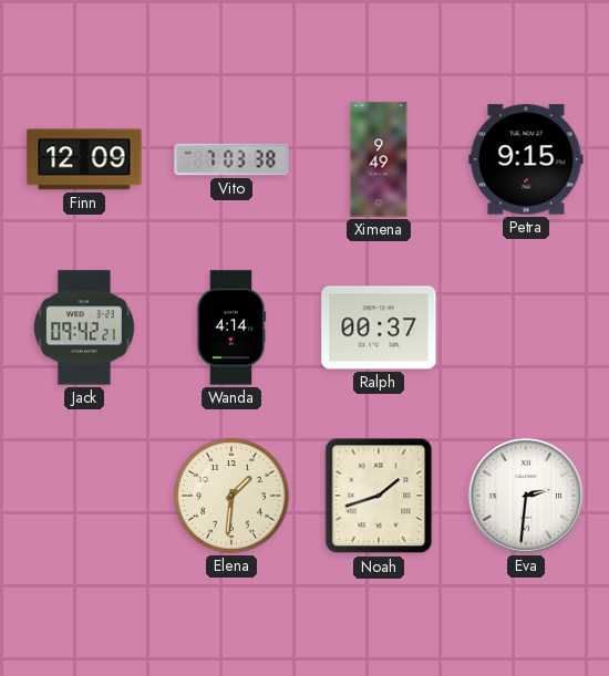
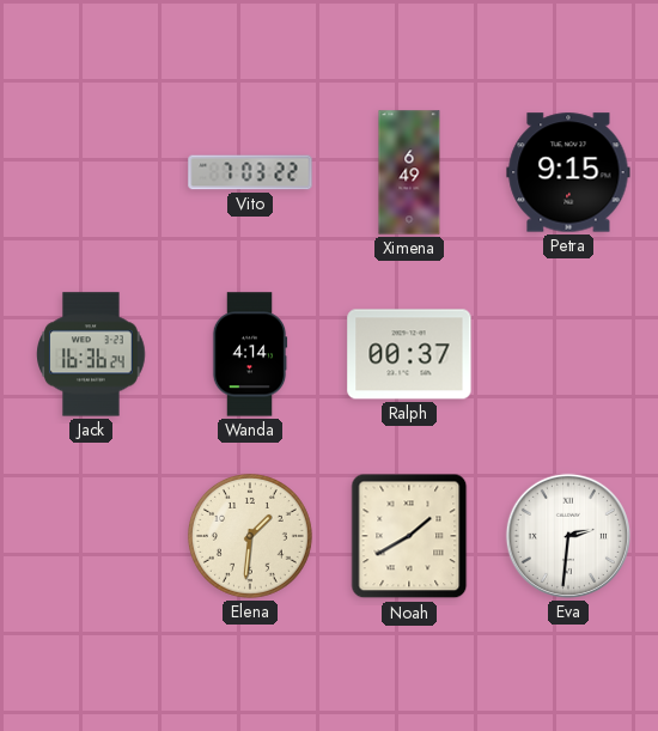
Finn: 12:09 -> none (84, 159)
Vito: 7:03:38 -> 7:03:22 (250, 172)
Ximena: 9:49 -> 6:49 (409, 172)
Jack: 09:42 -> 16:36 (91, 354)
Noah: 1:42 -> 1:40 (409, 536)
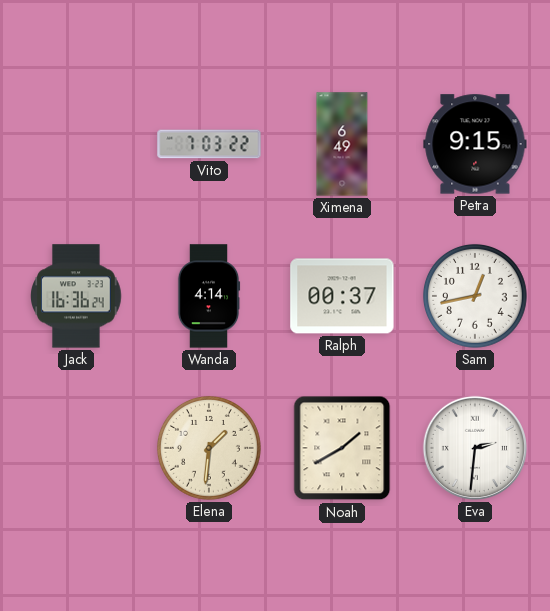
Sam: none -> 12:43 (475, 296)
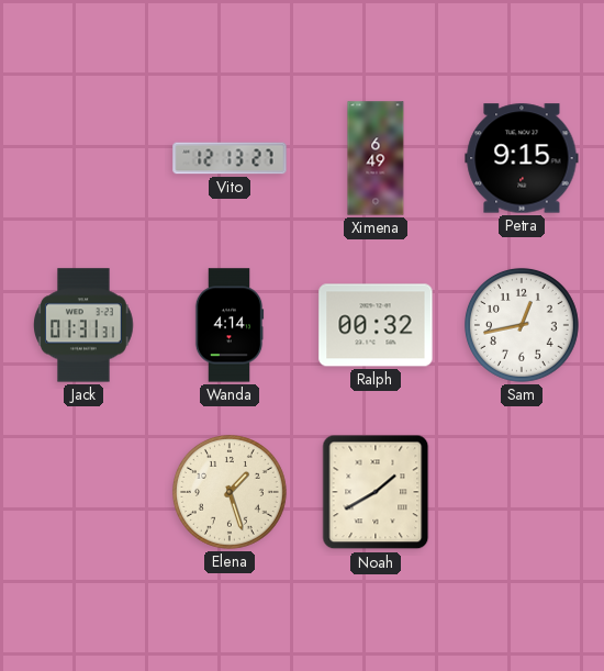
Vito: 7:03 -> 12:13 (230, 158)
Jack: 16:36 -> 01:31 (83, 325)
Ralph: 00:37 -> 00:32 (376, 325)
Elena: 1:31 -> 1:27 (230, 492)
Eva: 2:31 -> none (475, 448)
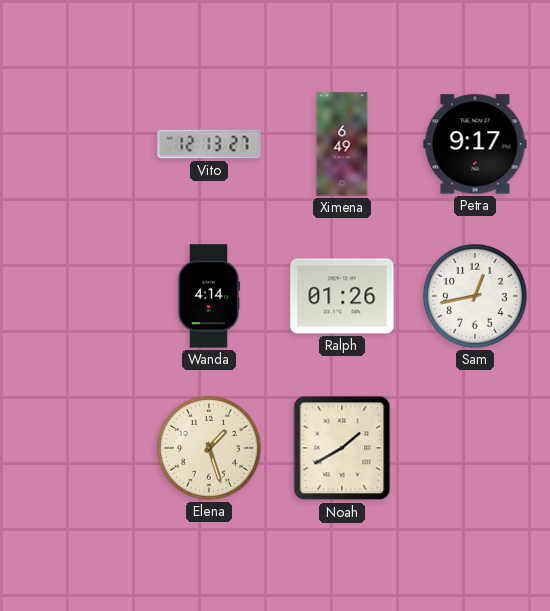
Petra: 9:15 -> 9:17 (475, 144)
Jack: 01:31 -> none (83, 325)
Ralph: 00:32 -> 01:26 (342, 296)
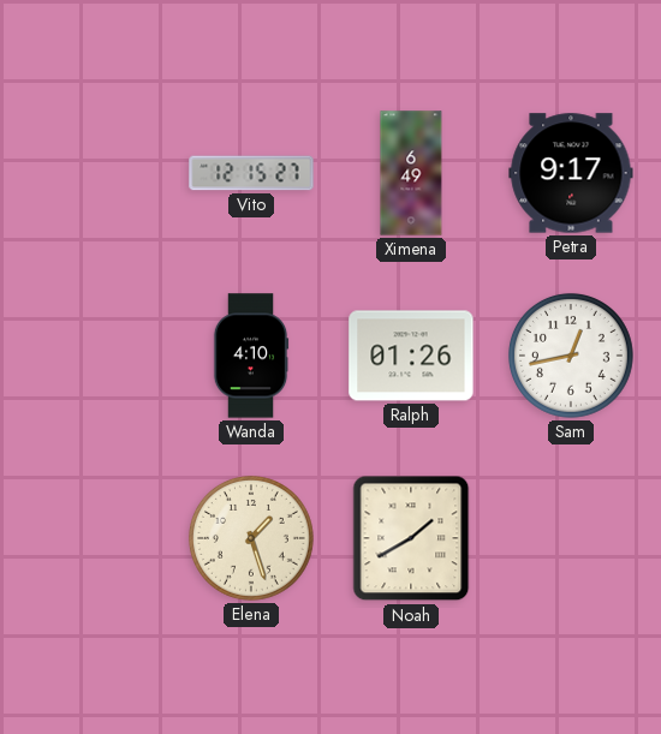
Vito: 12:13 -> 12:15 (251, 173)
Wanda: 4:14 -> 4:10 (251, 356)
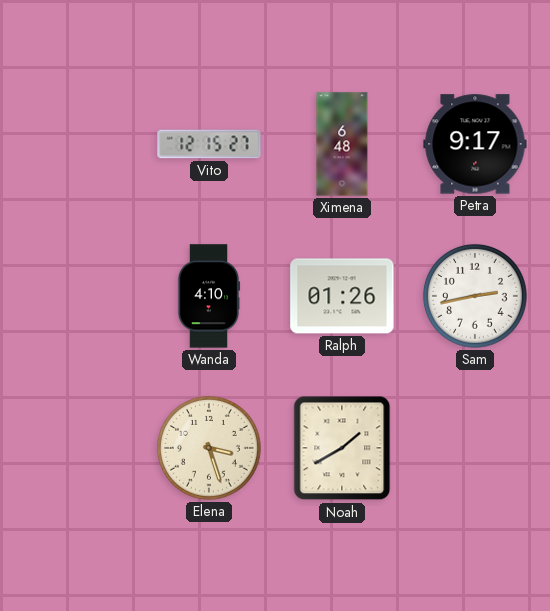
Ximena: 6:49 -> 6:48 (342, 144)
Sam: 12:43 -> 2:43 (475, 296)
Elena: 1:27 -> 3:27 (209, 448)
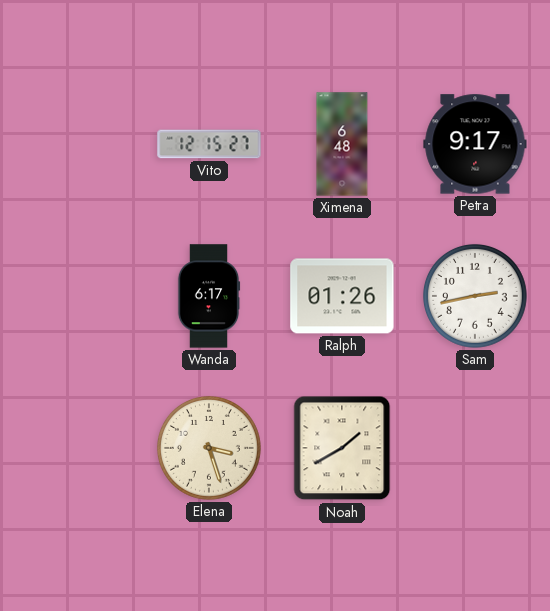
Wanda: 4:10 -> 6:17 (209, 296)
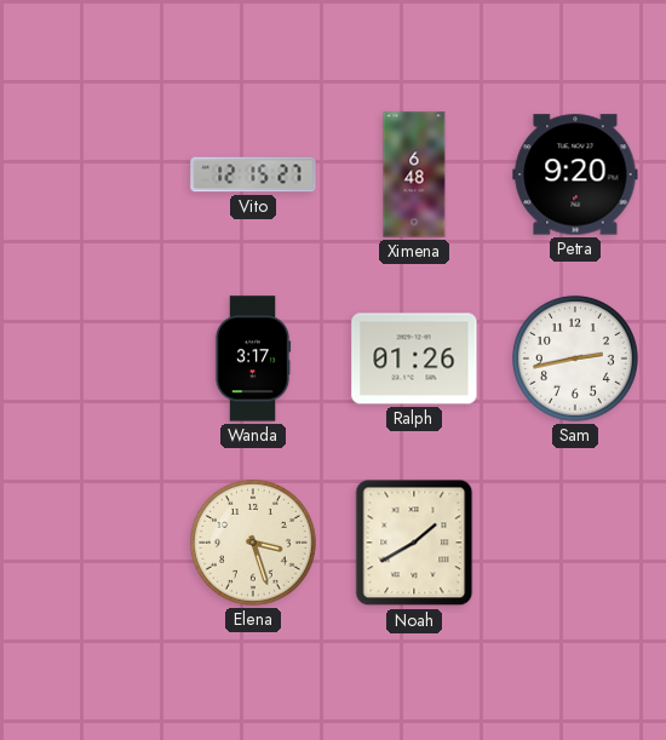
Petra: 9:17 -> 9:20 (575, 174)
Wanda: 6:17 -> 3:17 (253, 358)
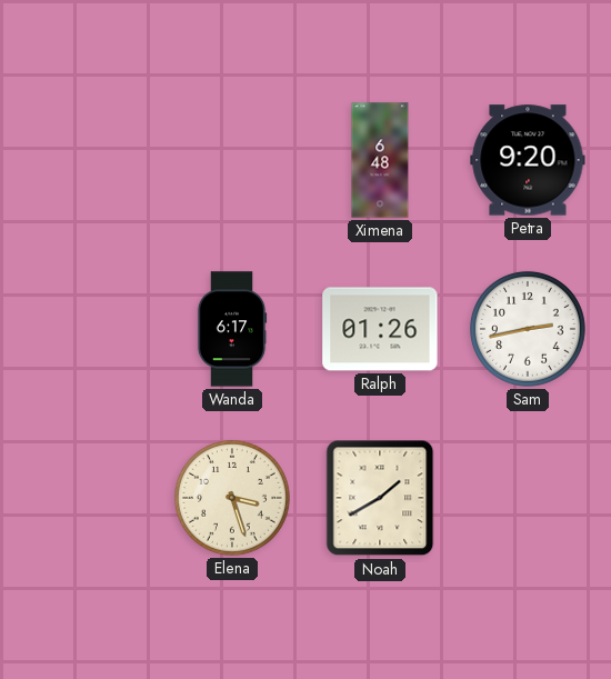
Vito: 12:15 -> none (253, 174)
Wanda: 3:17 -> 6:17 (232, 329)
